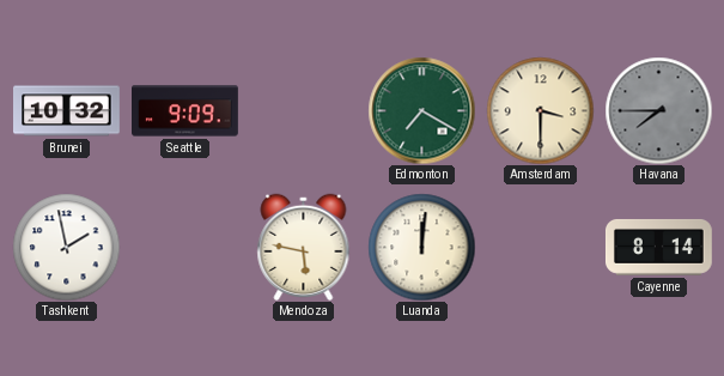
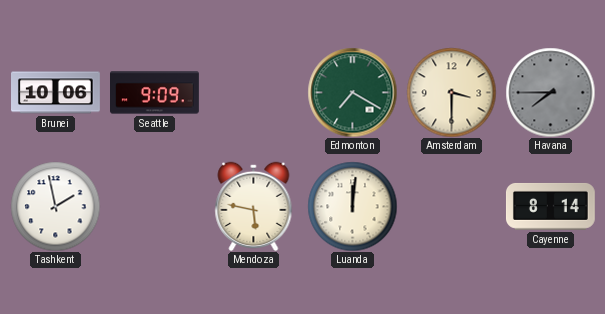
Brunei: 10:32 -> 10:06 (56, 93)
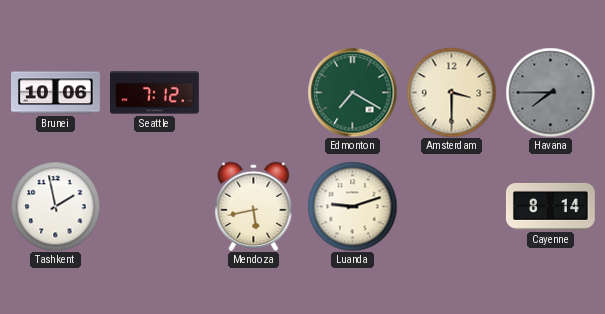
Seattle: 9:09 -> 7:12 (155, 93)
Mendoza: 5:47 -> 5:43 (254, 206)
Luanda: 12:01 -> 9:12 (352, 206)
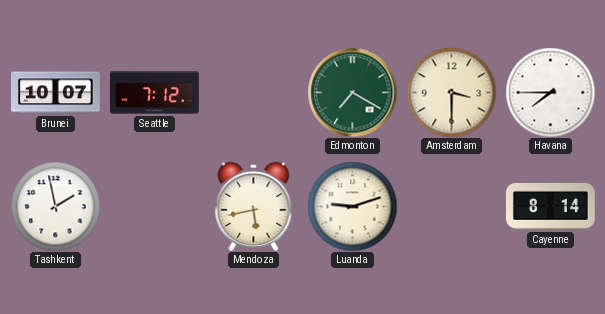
Brunei: 10:06 -> 10:07 (56, 93)
Havana dial: grey -> white (550, 92)
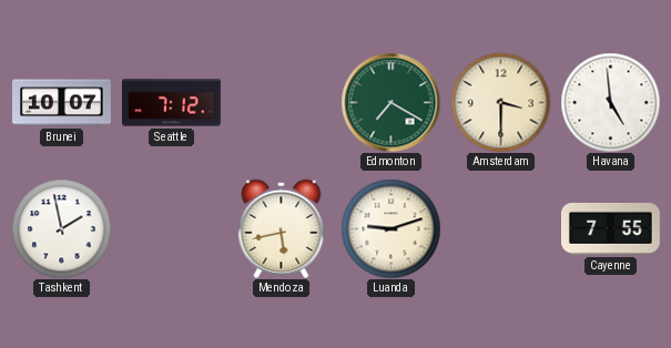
Havana: 7:45 -> 4:59 (610, 102)
Cayenne: 8:14 -> 7:55 (610, 228)
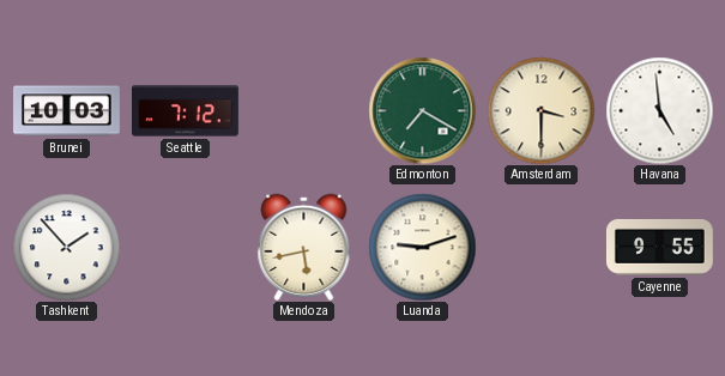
Brunei: 10:07 -> 10:03 (67, 111)
Tashkent: 1:58 -> 1:53 (66, 247)
Cayenne: 7:55 -> 9:55 (659, 247)
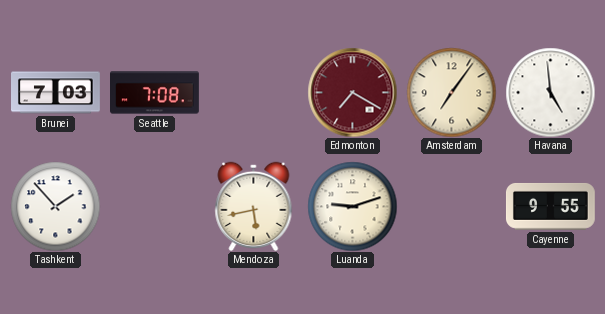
Brunei: 10:03 -> 7:03 (56, 93)
Seattle: 7:12 -> 7:08 (155, 93)
Edmonton dial: green -> burgundy (352, 92)
Amsterdam: 3:30 -> 7:06 (451, 92)
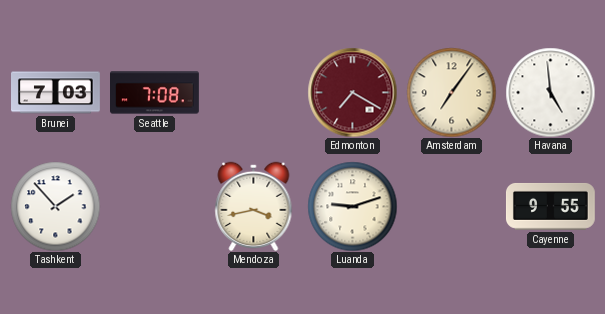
Mendoza: 5:43 -> 3:43 (254, 206)
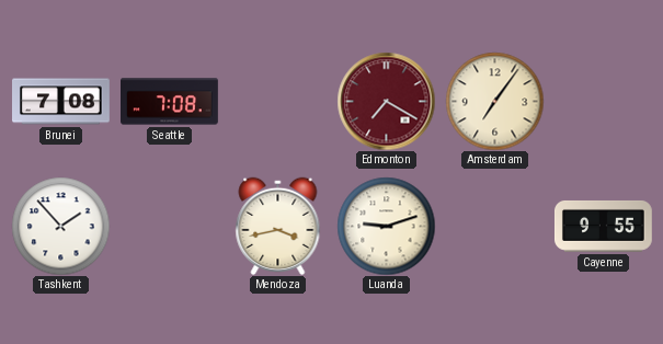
Brunei: 7:03 -> 7:08 (61, 102)
Havana: 4:59 -> none (550, 92)
